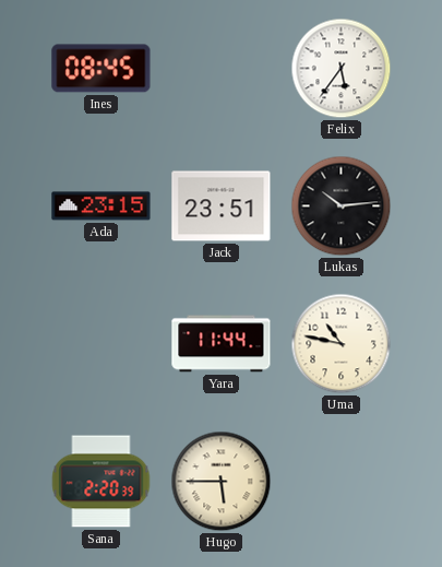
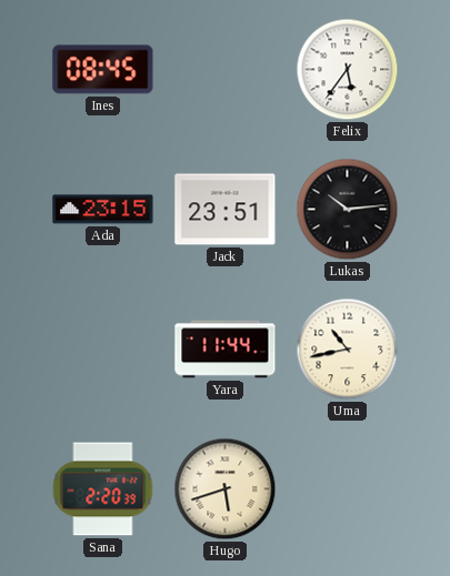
Uma: 10:47 -> 10:43 (348, 350)
Hugo: 5:45 -> 5:42 (226, 489)
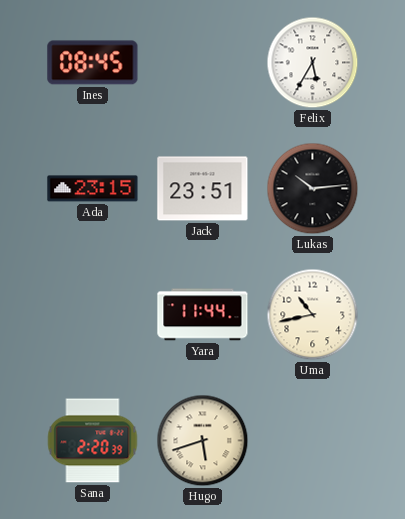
Felix: 5:36 -> 5:35 (313, 63)
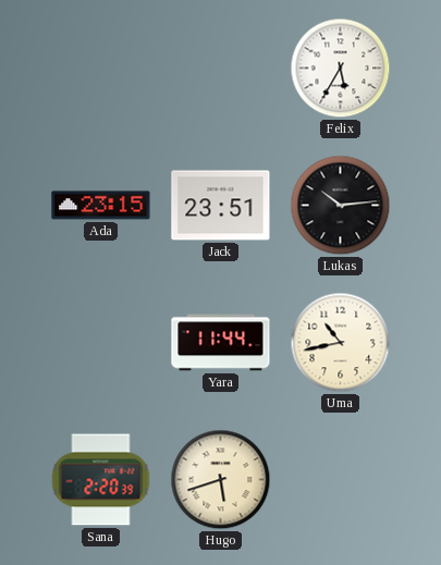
Ines: 08:45 -> none (93, 63)
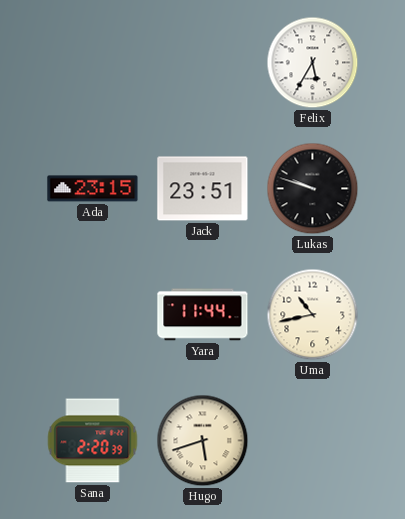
Lukas: 10:14 -> 9:48 (313, 189)
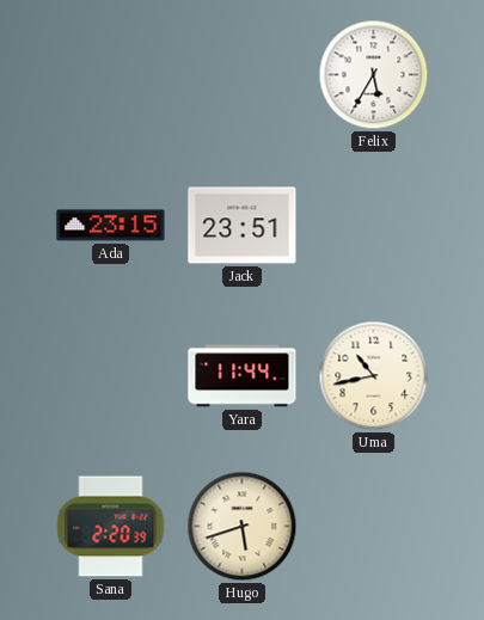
Lukas: 9:48 -> none (313, 189)
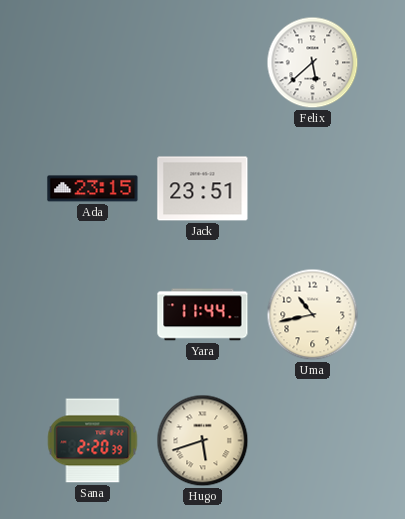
Felix: 5:35 -> 5:38 (313, 63)
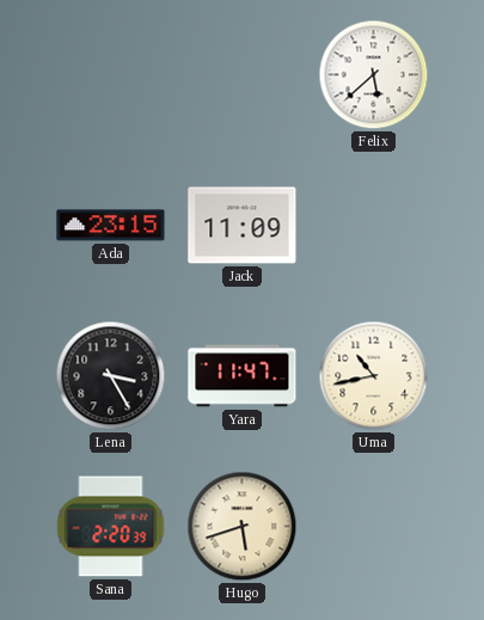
Jack: 23:51 -> 11:09 (243, 226)
Lena: none -> 3:25 (111, 376)
Yara: 11:44 -> 11:47 (243, 376)
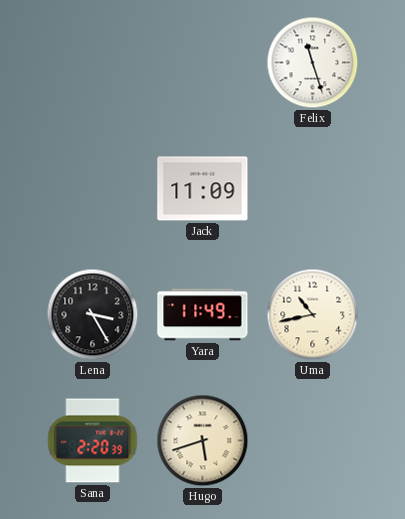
Felix: 5:38 -> 11:27 (313, 63)
Ada: 23:15 -> none (111, 226)
Yara: 11:47 -> 11:49 (203, 315)
